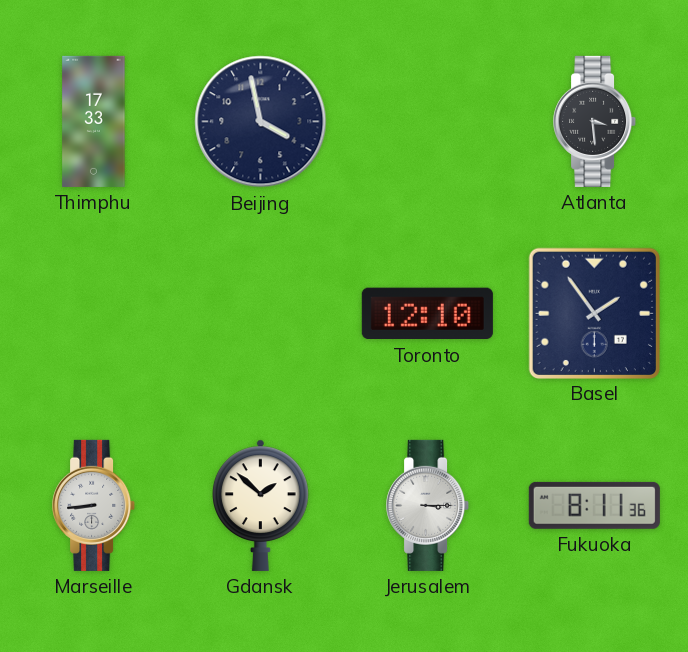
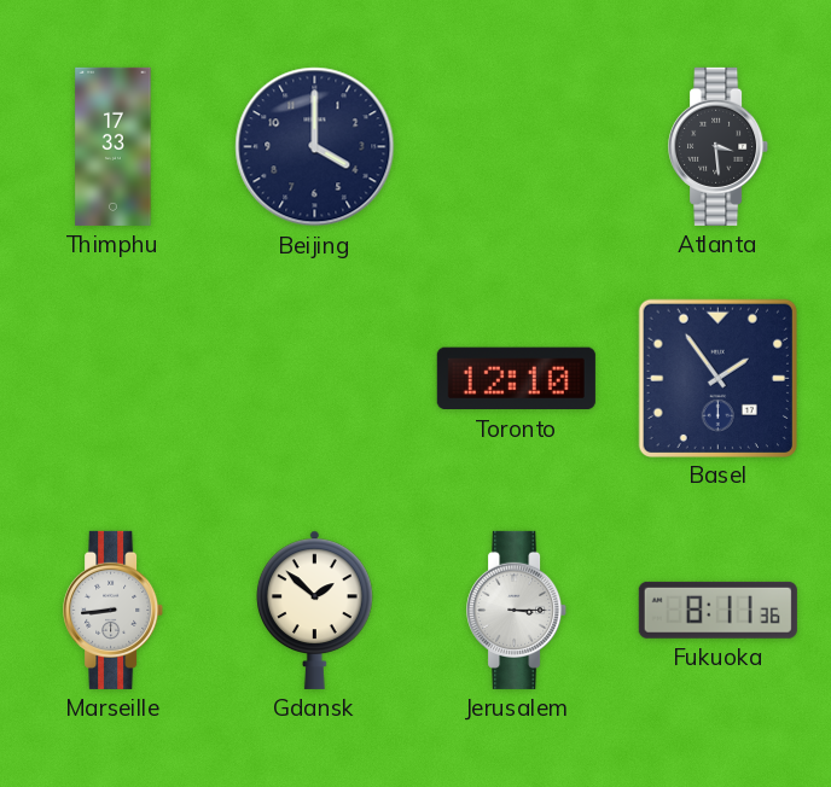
Beijing: 3:58 -> 4:00 (315, 147)
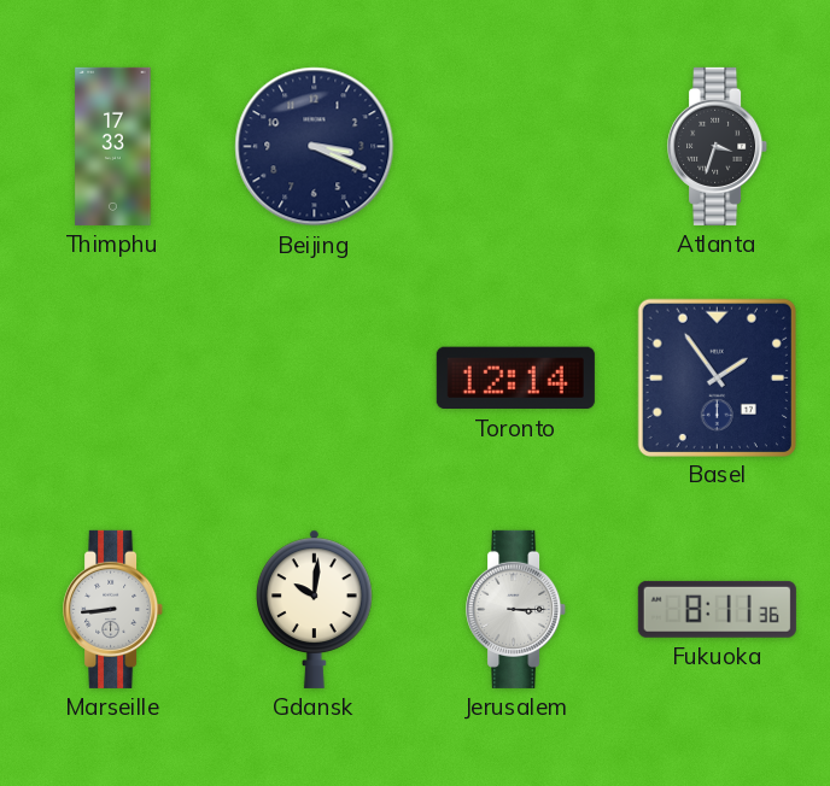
Beijing: 4:00 -> 3:19 (315, 147)
Atlanta: 3:29 -> 3:33 (718, 146)
Toronto: 12:10 -> 12:14 (515, 379)
Gdansk: 1:52 -> 10:01 (315, 609)
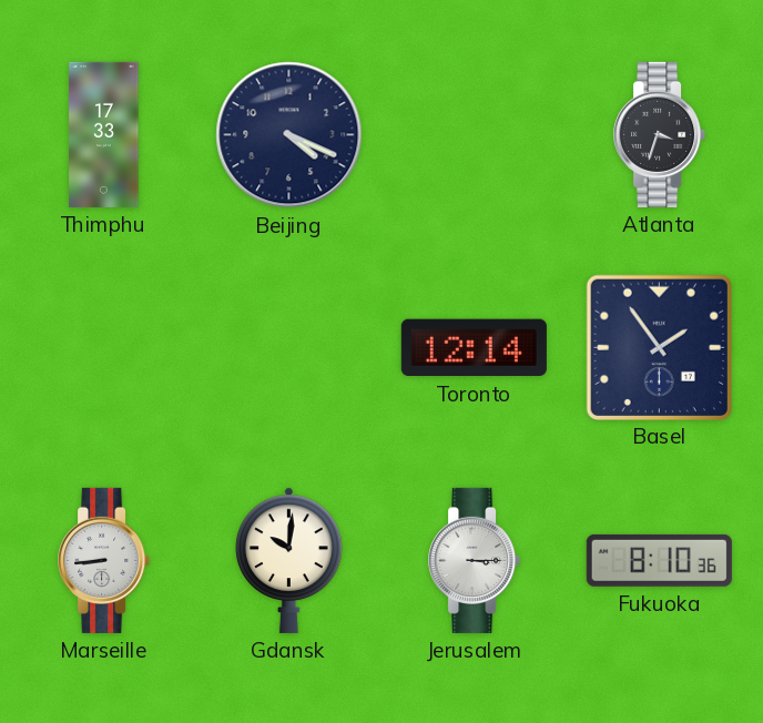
Beijing: 3:19 -> 4:19 (289, 135)
Fukuoka: 8:11 -> 8:10 (659, 560)
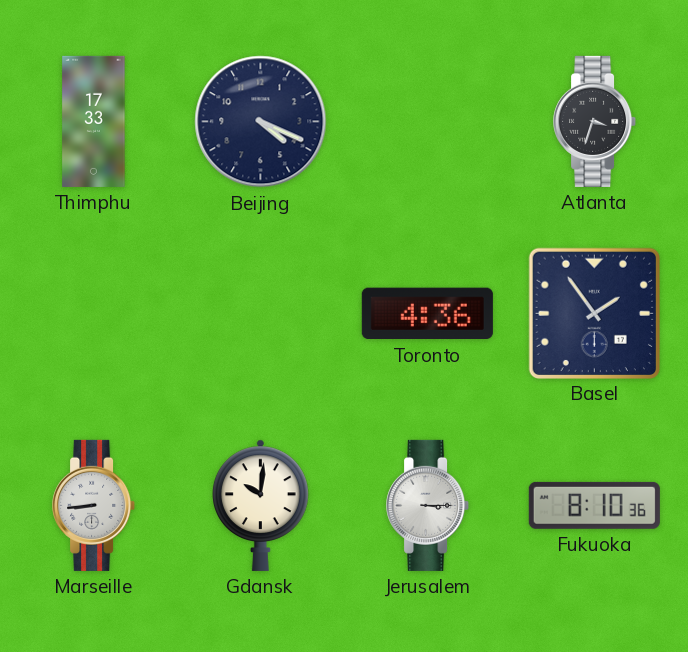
Toronto: 12:14 -> 4:36 (427, 314)
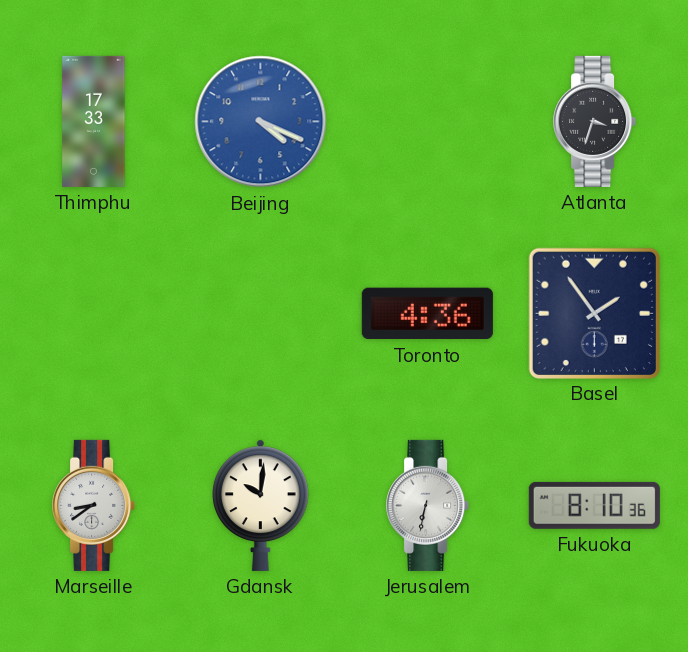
Beijing dial: navy -> blue (261, 122)
Marseille: 8:44 -> 8:39 (94, 505)
Jerusalem: 3:15 -> 6:32 (428, 505)
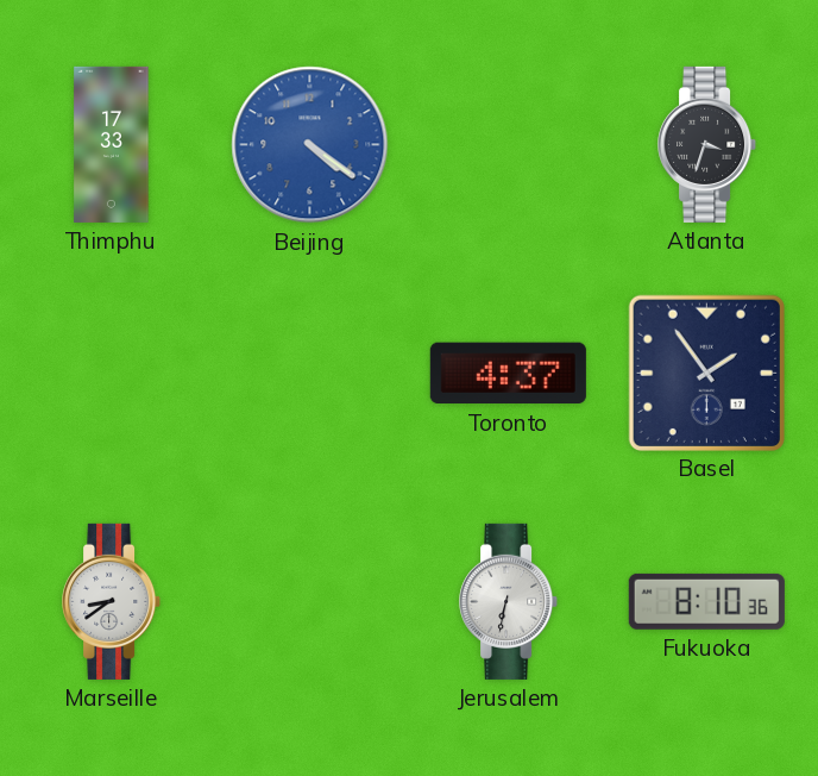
Beijing: 4:19 -> 4:21 (310, 145)
Toronto: 4:36 -> 4:37 (508, 374)
Gdansk: 10:01 -> none (261, 505)
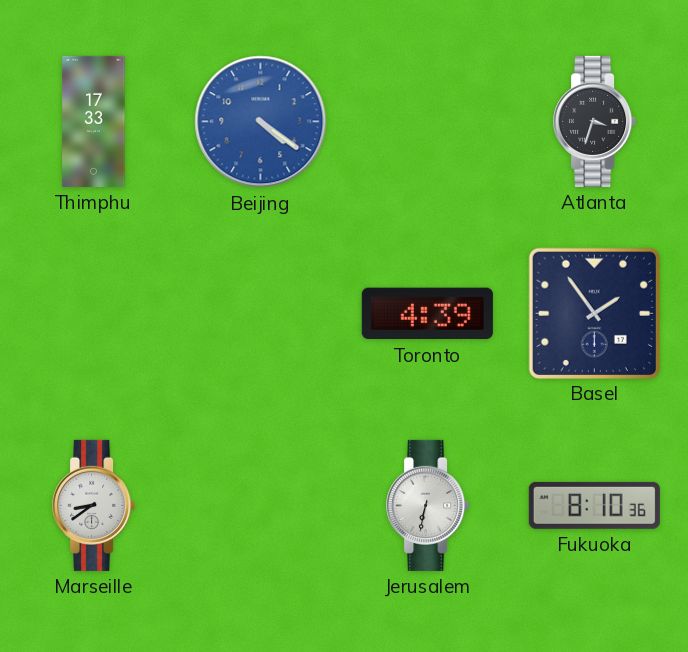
Toronto: 4:37 -> 4:39 (427, 314)
